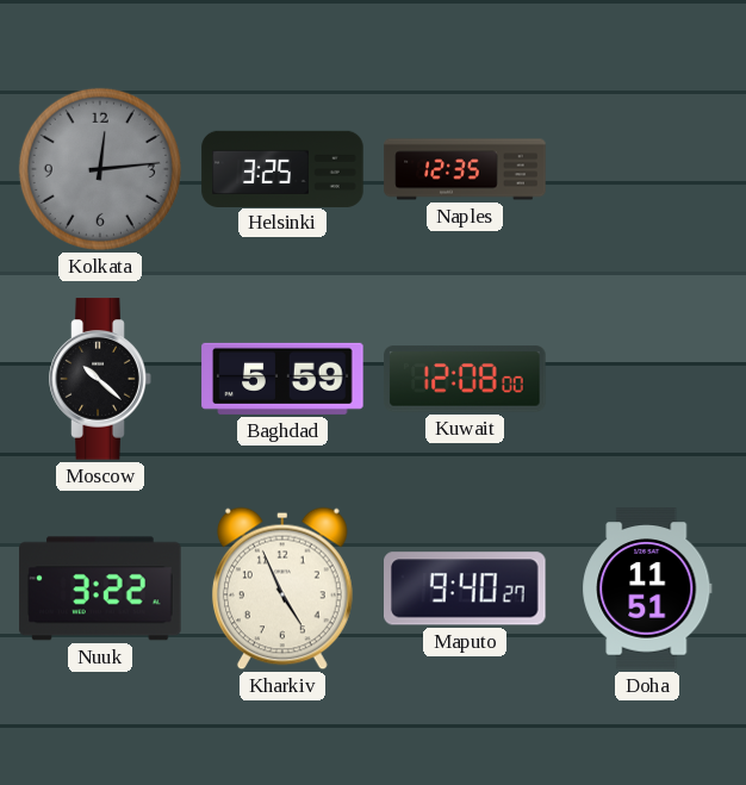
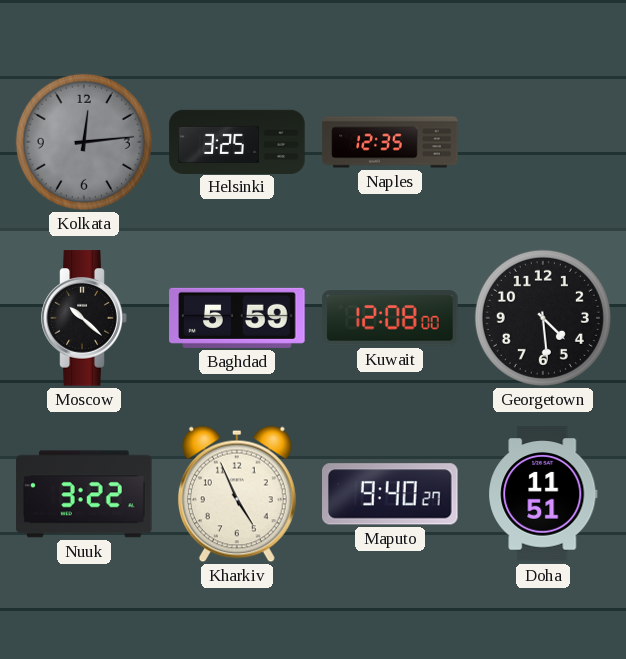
Georgetown: none -> 4:29 (543, 318)
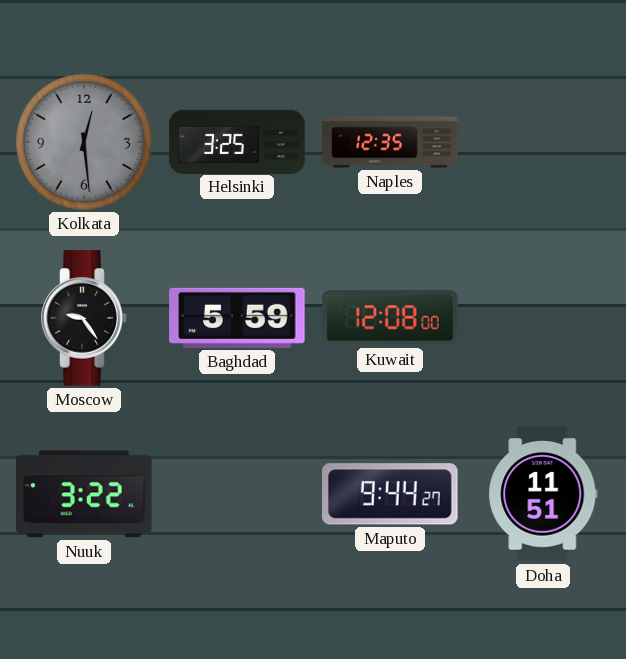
Kolkata: 12:14 -> 12:29 (84, 142)
Moscow: 10:22 -> 9:24 (84, 318)
Georgetown: 4:29 -> none (543, 318)
Kharkiv: 4:56 -> none (237, 494)
Maputo: 9:40 -> 9:44 (391, 494)
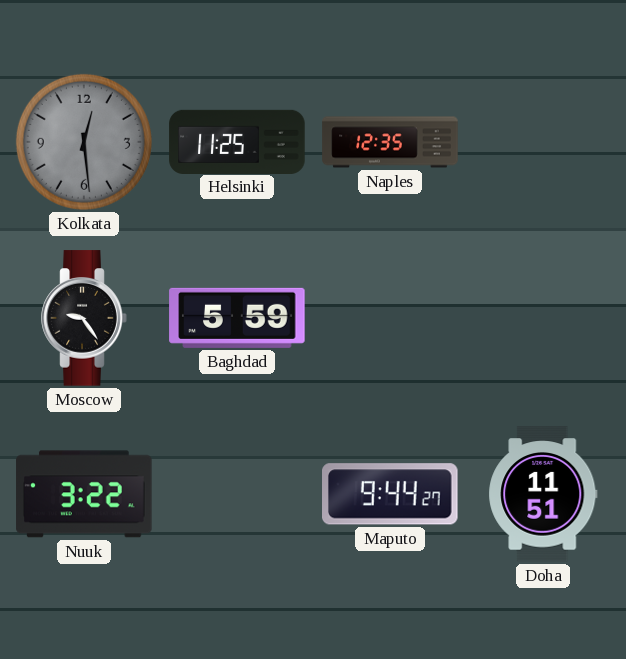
Helsinki: 3:25 -> 11:25 (237, 141)
Kuwait: 12:08 -> none (390, 318)
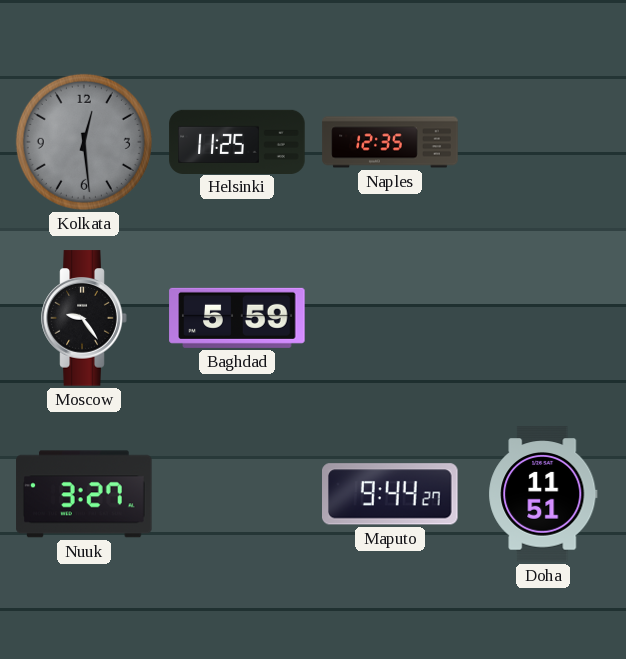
Nuuk: 3:22 -> 3:27 (84, 494)
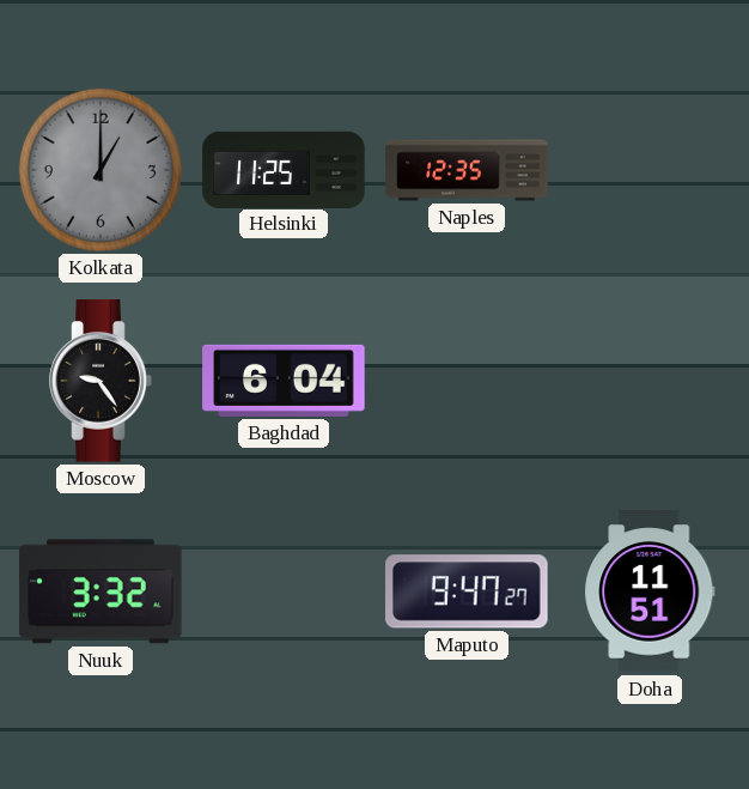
Kolkata: 12:29 -> 1:00 (101, 170)
Baghdad: 5:59 -> 6:04 (284, 381)
Nuuk: 3:27 -> 3:32 (101, 591)
Maputo: 9:44 -> 9:47 (468, 591)
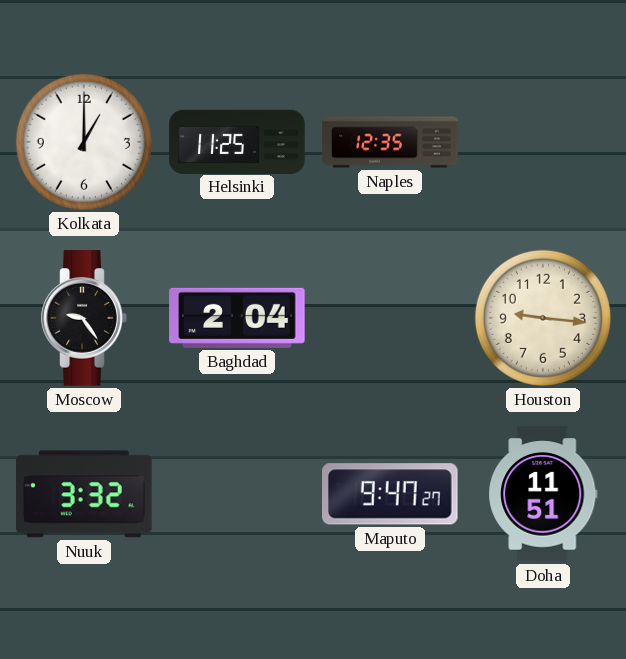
Kolkata dial: grey -> white (84, 142)
Baghdad: 6:04 -> 2:04 (237, 318)
Houston: none -> 9:16 (543, 318)
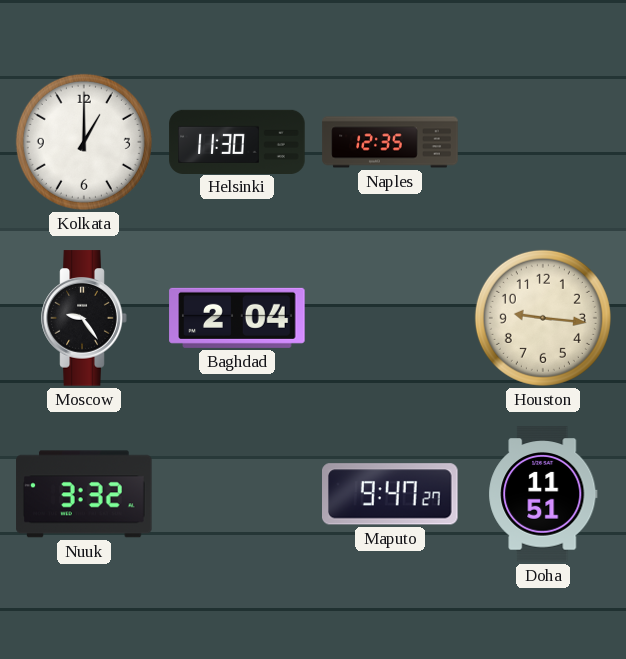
Helsinki: 11:25 -> 11:30 (237, 141)
